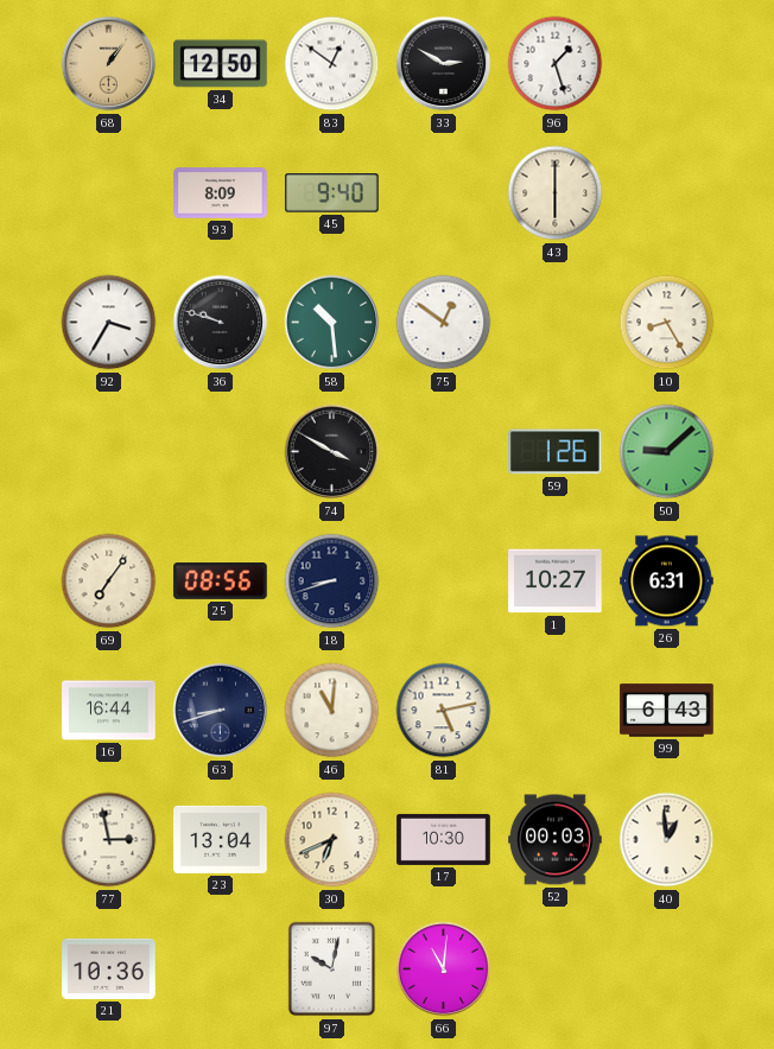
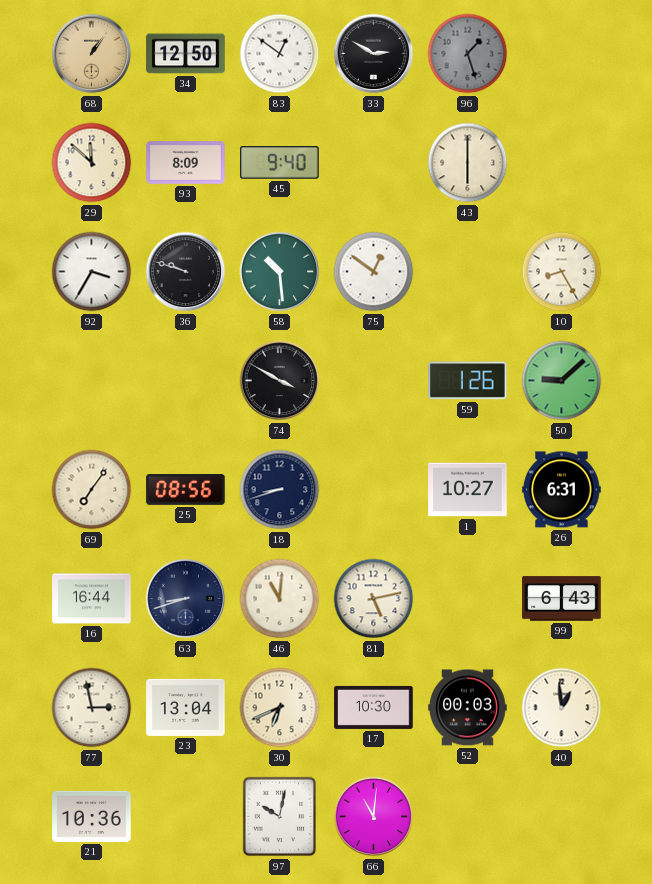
96 dial: white -> grey (468, 54)
29: none -> 11:52 (92, 163)
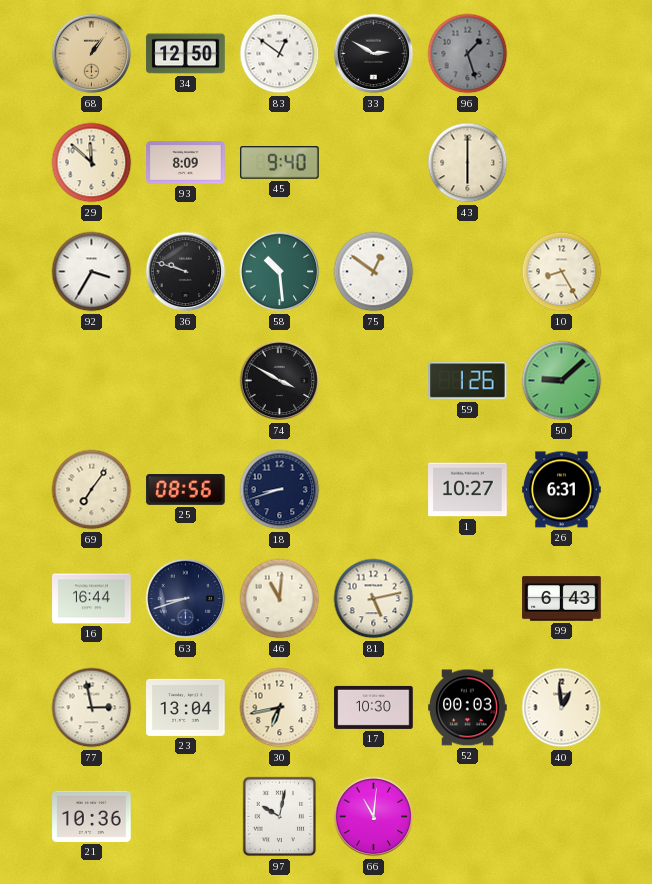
30: 6:41 -> 6:43 (280, 708)
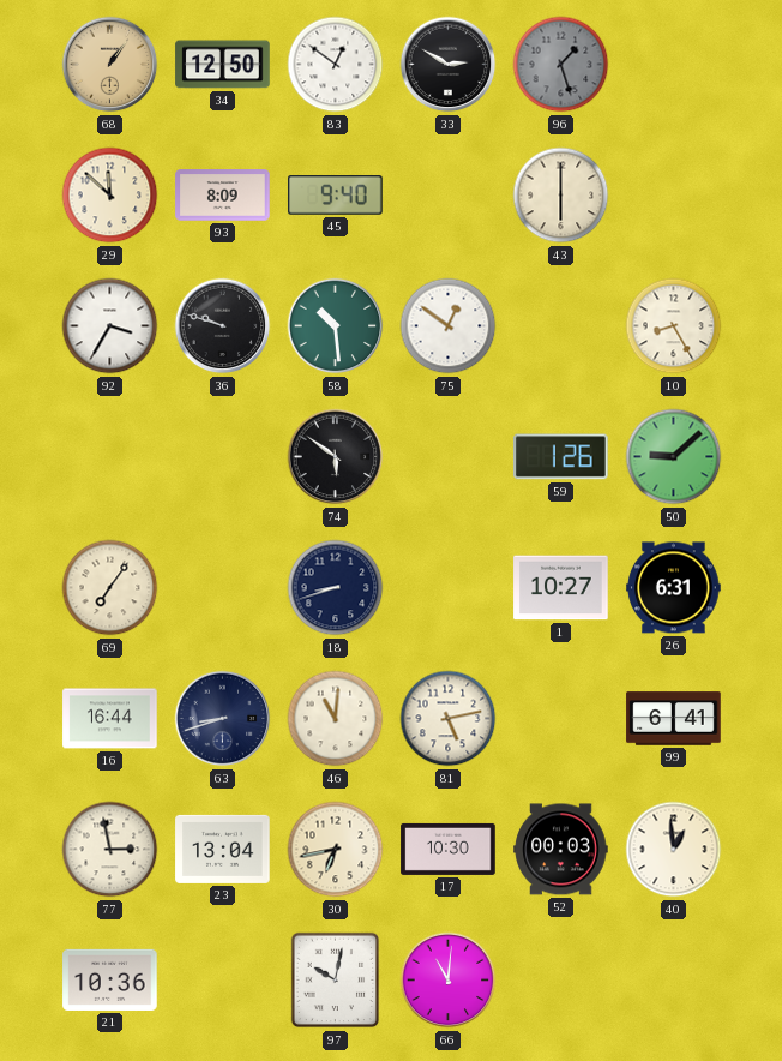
74: 3:50 -> 5:51 (336, 457)
25: 08:56 -> none (186, 490)
99: 6:43 -> 6:41 (674, 719)
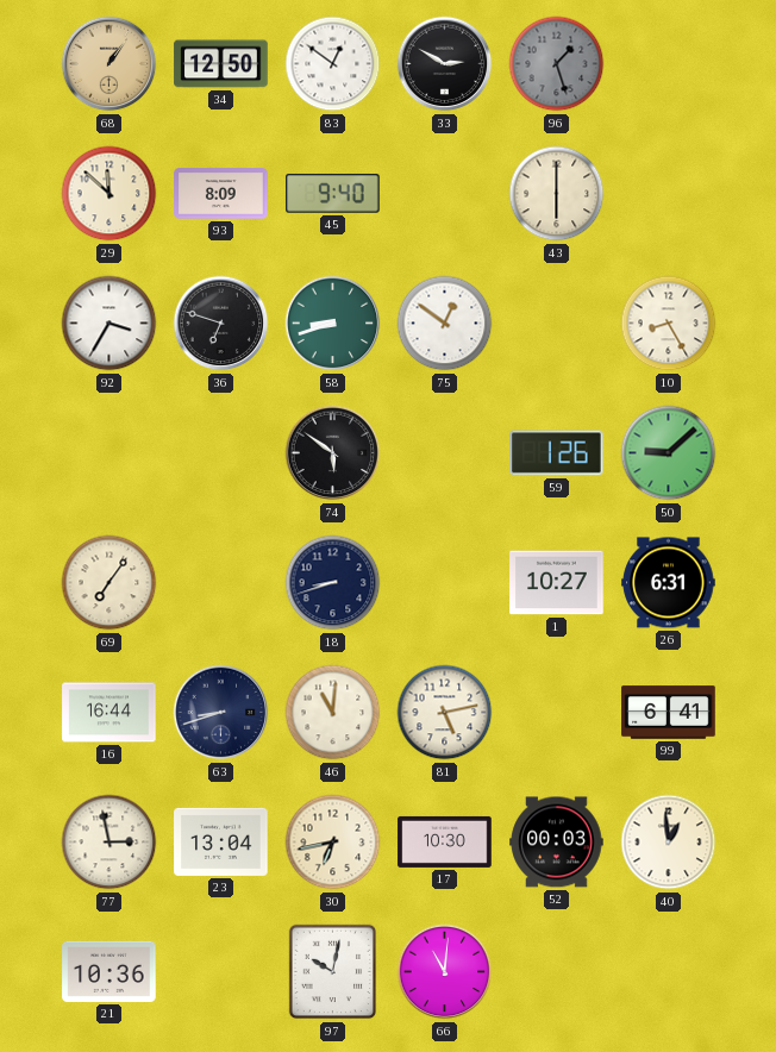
36: 9:48 -> 6:48 (221, 324)
58: 10:29 -> 8:42 (333, 324)
